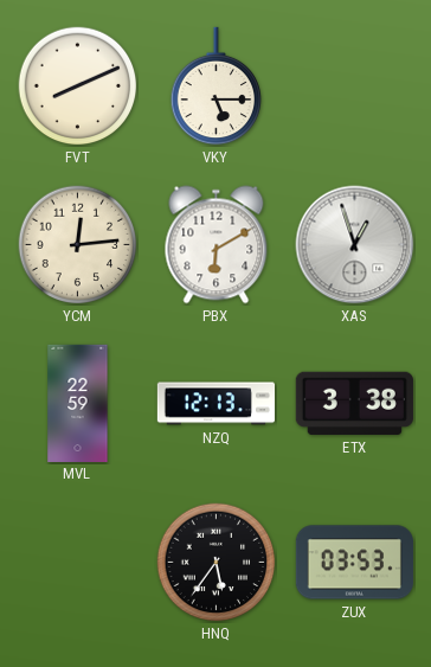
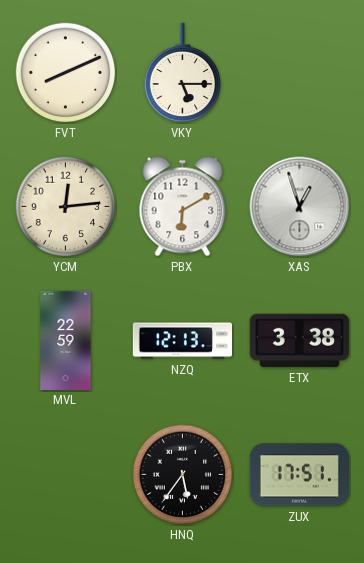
ZUX: 03:53 -> 17:51 (299, 475)
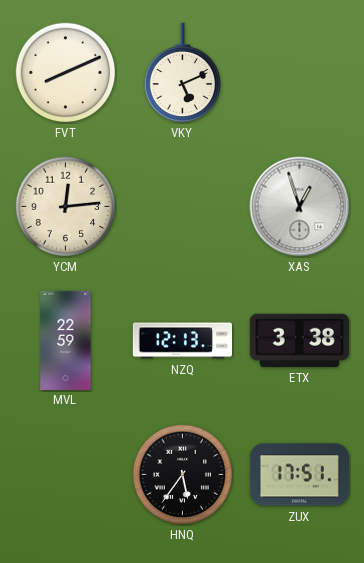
VKY: 5:15 -> 5:11 (183, 73)
PBX: 6:10 -> none (183, 207)
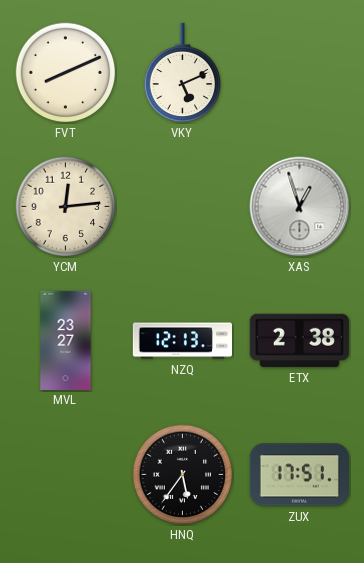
MVL: 22:59 -> 23:27 (66, 340)
ETX: 3:38 -> 2:38 (299, 340)
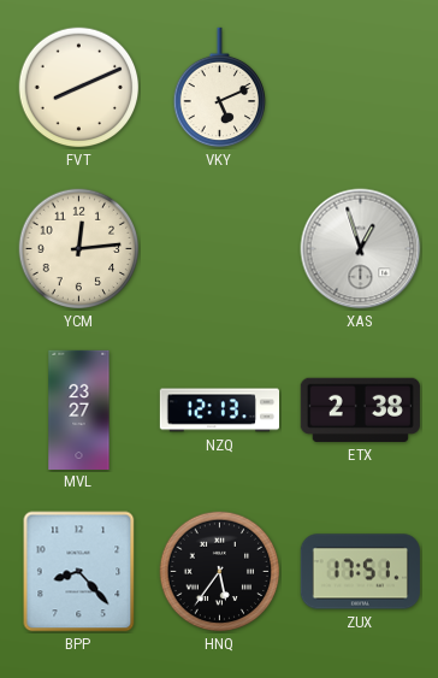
BPP: none -> 8:23 (79, 572)
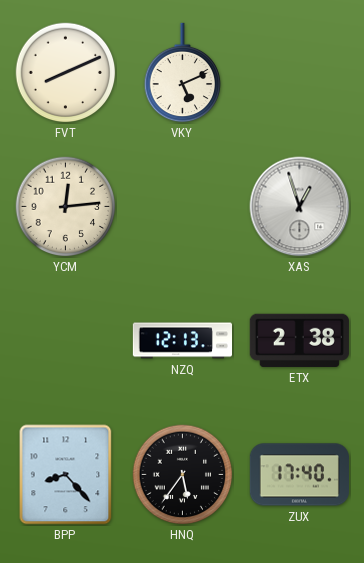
MVL: 23:27 -> none (79, 409)
ZUX: 17:51 -> 17:40 (299, 475)
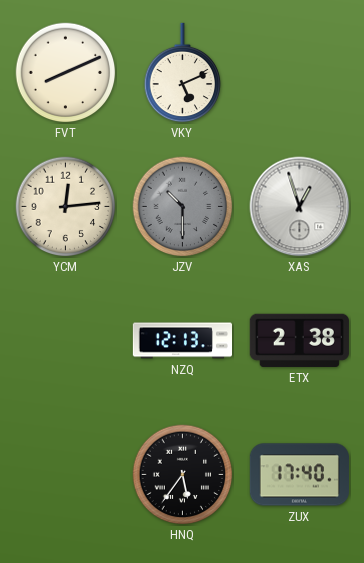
JZV: none -> 10:30 (183, 207)
BPP: 8:23 -> none (66, 475)
